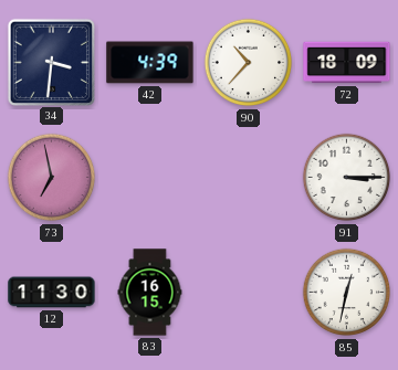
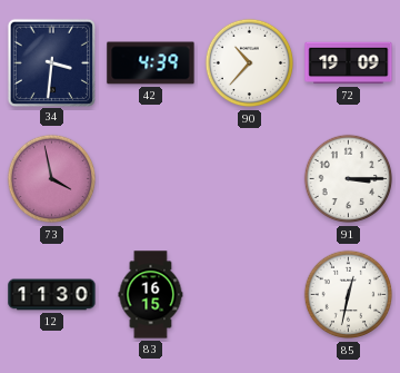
72: 18:09 -> 19:09 (349, 63)
73: 6:58 -> 3:58 (52, 179)
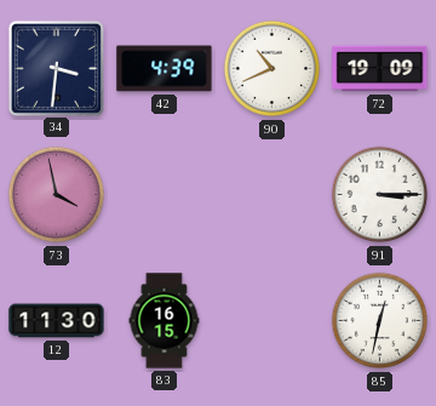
90: 10:37 -> 10:41 (272, 69)
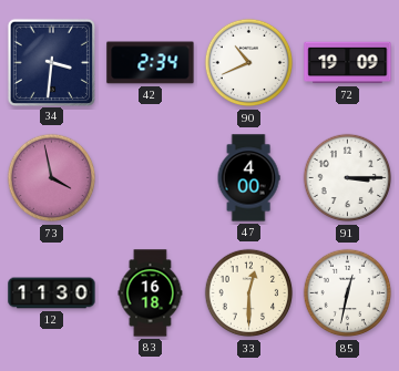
42: 4:39 -> 2:34 (151, 63)
47: none -> 4:00 (248, 178)
83: 16:15 -> 16:18 (151, 293)
33: none -> 12:30 (249, 293)
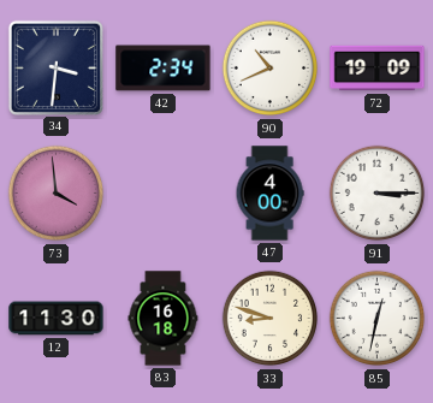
73: 3:58 -> 3:59 (57, 194)
33: 12:30 -> 8:48 (271, 319)
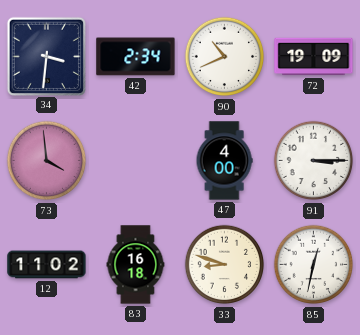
12: 11:30 -> 11:02 (47, 265)
